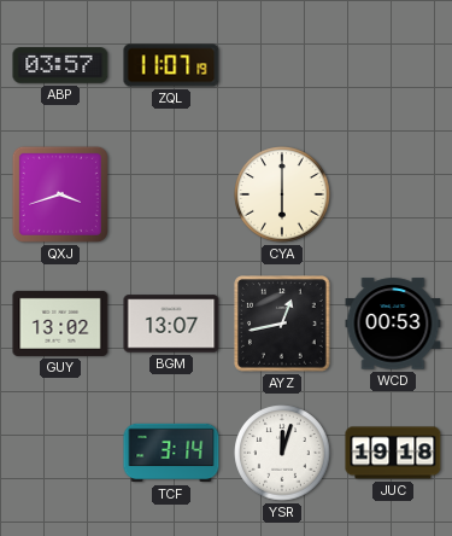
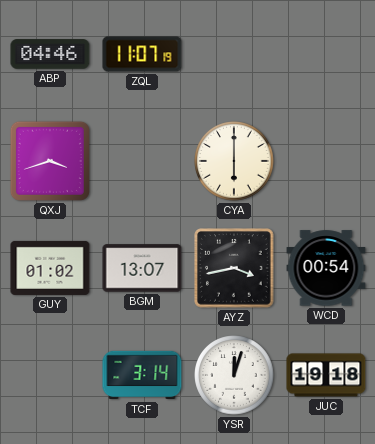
ABP: 03:57 -> 04:46 (50, 54)
GUY: 13:02 -> 01:02 (50, 268)
AYZ: 12:43 -> 3:43 (235, 269)
WCD: 00:53 -> 00:54 (326, 268)
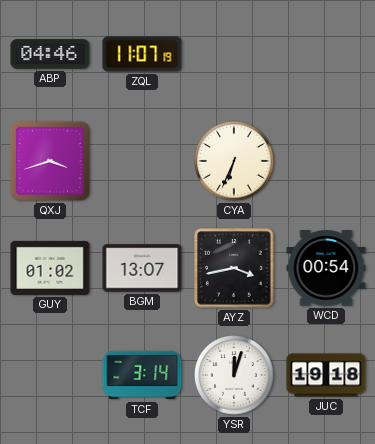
CYA: 6:00 -> 6:34 (234, 161)
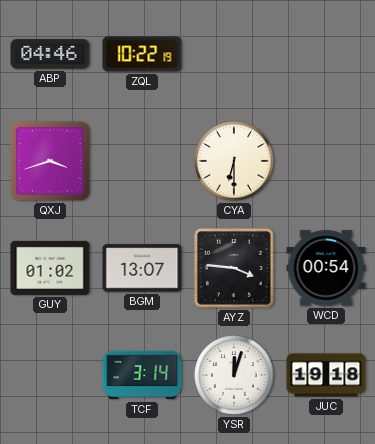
ZQL: 11:07 -> 10:22 (142, 54)
CYA: 6:34 -> 6:30 (234, 161)
AYZ: 3:43 -> 3:46 (235, 269)
